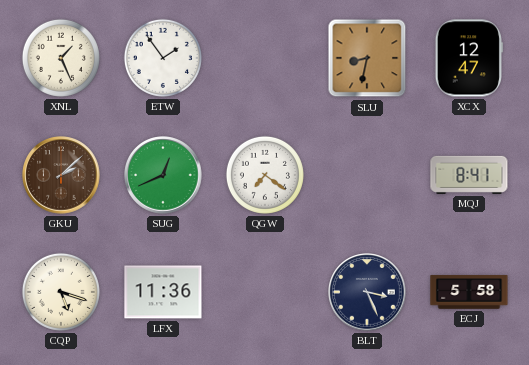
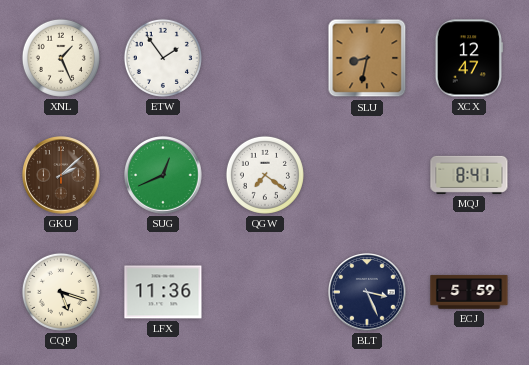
ECJ: 5:58 -> 5:59 (469, 292)
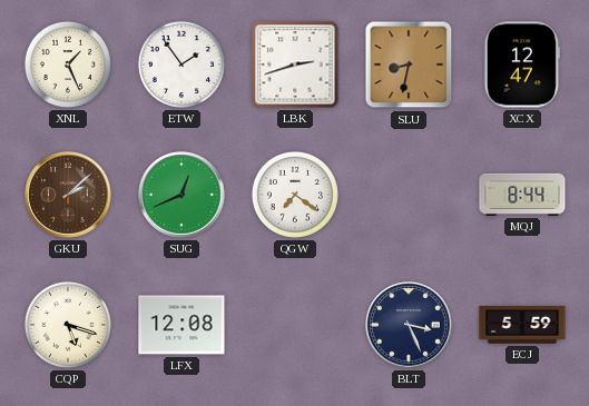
LBK: none -> 2:42 (295, 65)
MQJ: 8:41 -> 8:44 (522, 195)
LFX: 11:36 -> 12:08 (181, 325)
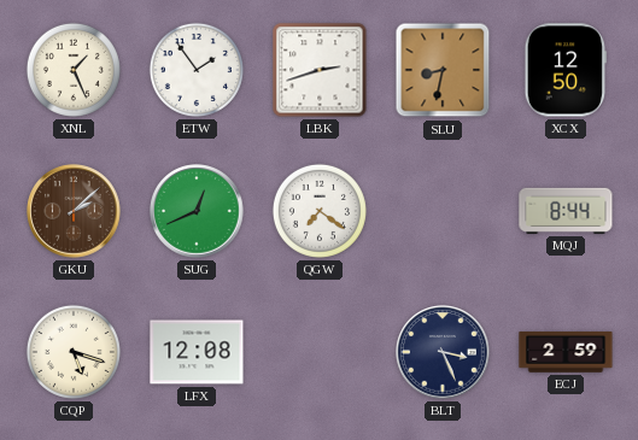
XCX: 12:47 -> 12:50 (566, 70)
ECJ: 5:59 -> 2:59 (566, 352)
